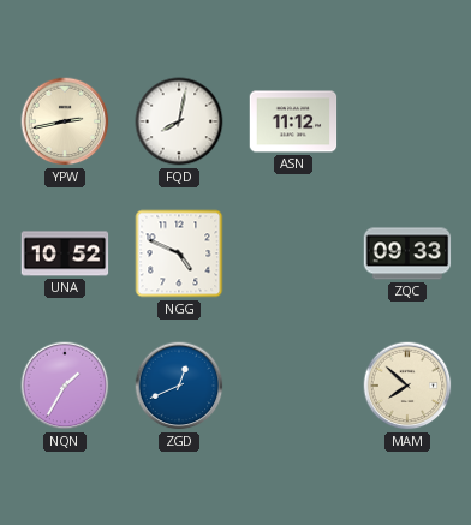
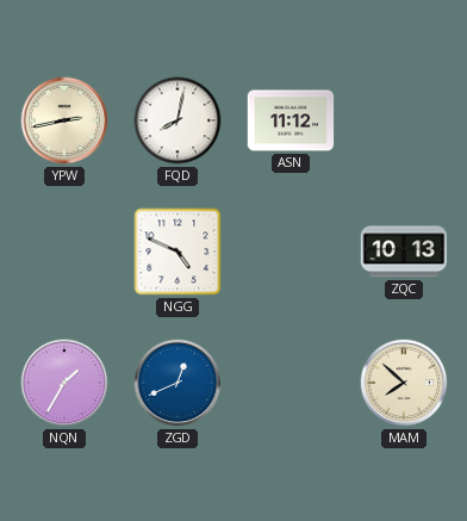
UNA: 10:52 -> none (65, 253)
ZQC: 09:33 -> 10:13 (404, 252)
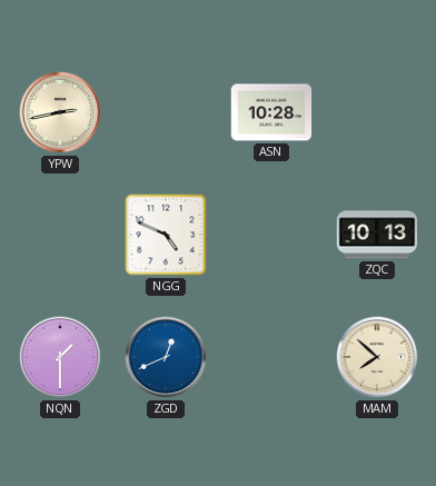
FQD: 8:02 -> none (178, 120)
ASN: 11:12 -> 10:28 (271, 112)
NQN: 1:35 -> 1:30 (60, 357)
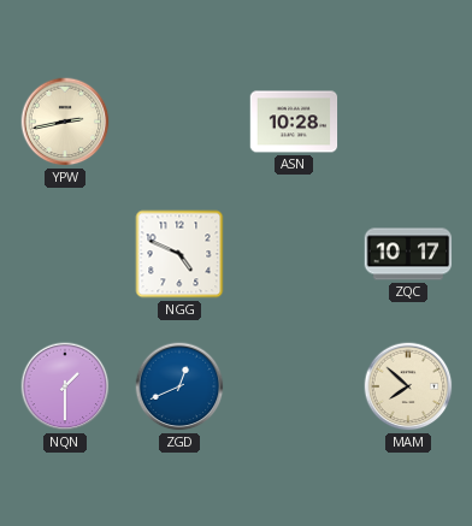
ZQC: 10:13 -> 10:17 (408, 254)
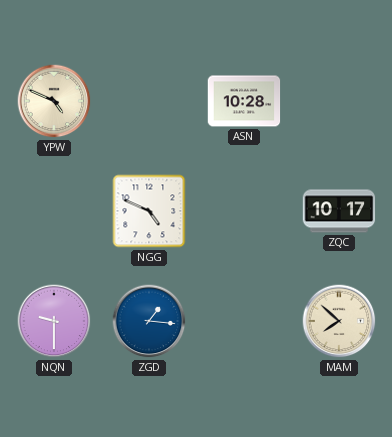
YPW: 2:43 -> 4:49 (54, 101)
NQN: 1:30 -> 9:30 (54, 321)
ZGD: 12:41 -> 1:16 (149, 321)
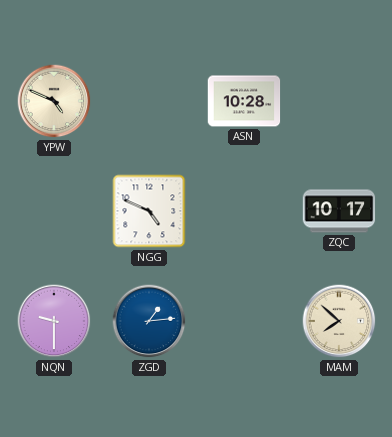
ZGD: 1:16 -> 1:14 (149, 321)
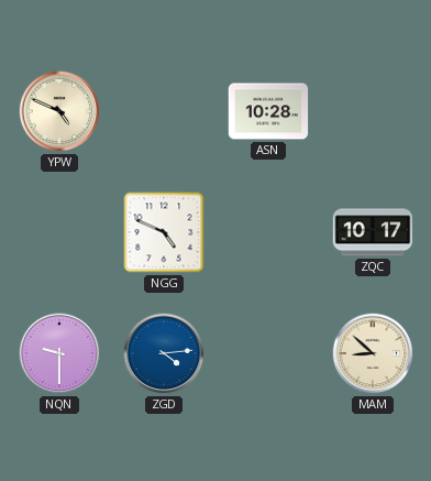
ZGD: 1:14 -> 4:14 (164, 353)
MAM: 7:52 -> 8:52 (373, 353)
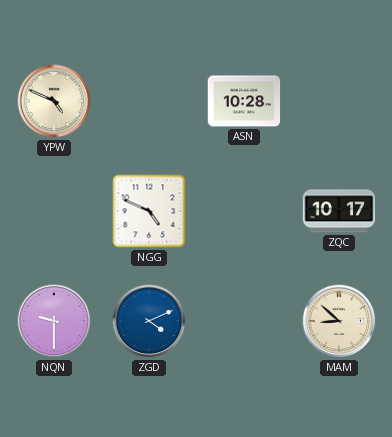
ZGD: 4:14 -> 4:11 (149, 321)
